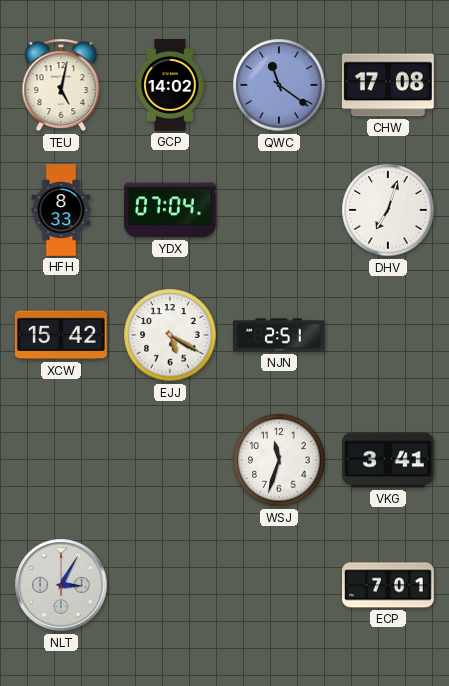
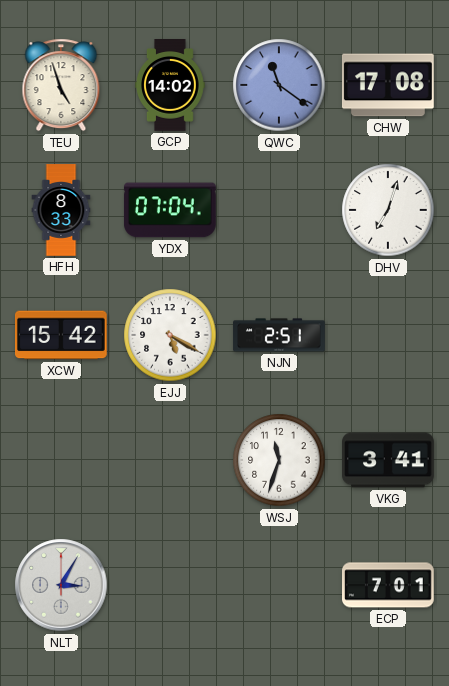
TEU: 5:02 -> 4:57 (61, 85)
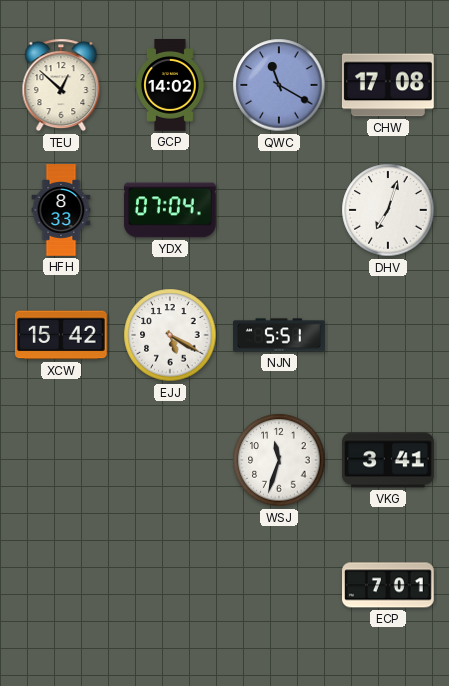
TEU: 4:57 -> 12:52 (61, 85)
QWC: 11:21 -> 11:20 (279, 85)
NJN: 2:51 -> 5:51 (279, 335)
NLT: 3:05 -> none (61, 585)
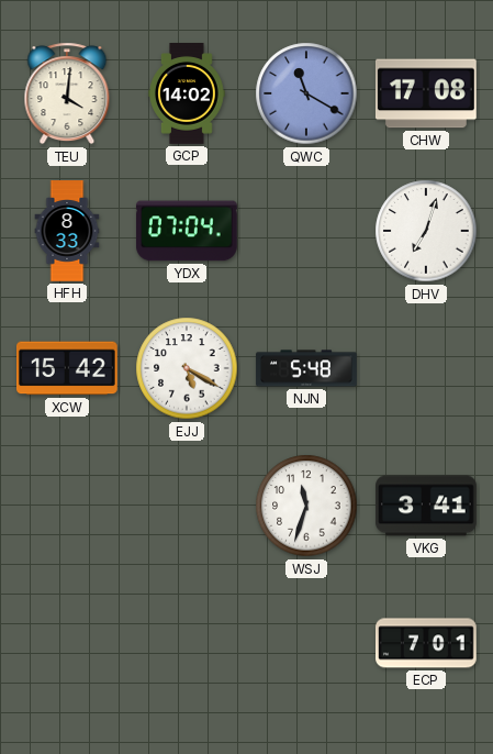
TEU: 12:52 -> 4:01 (67, 93)
NJN: 5:51 -> 5:48 (306, 368)
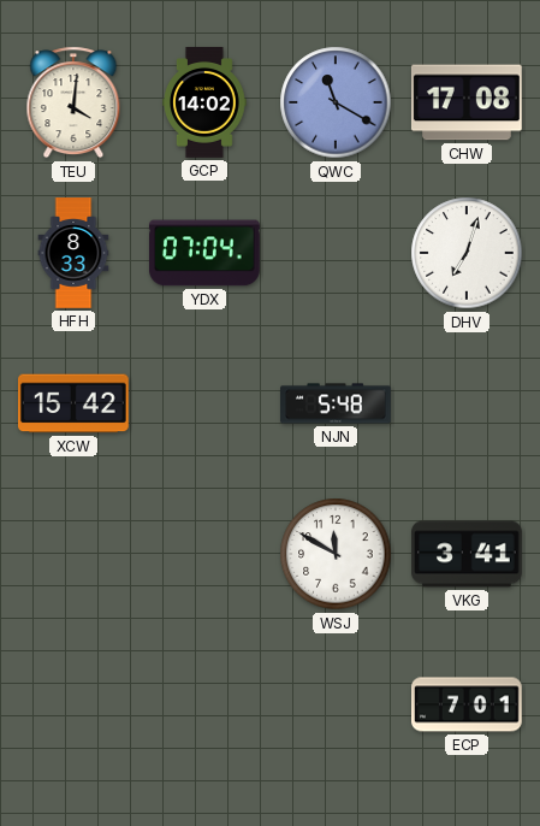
EJJ: 5:20 -> none (187, 368)
WSJ: 11:33 -> 11:50 (336, 554)
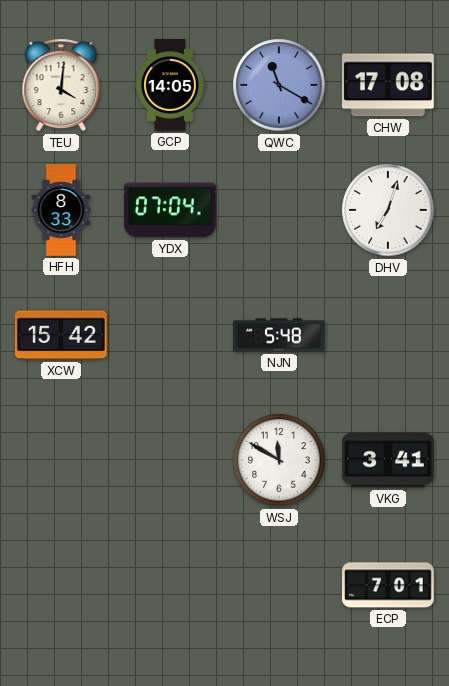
GCP: 14:02 -> 14:05 (170, 86)
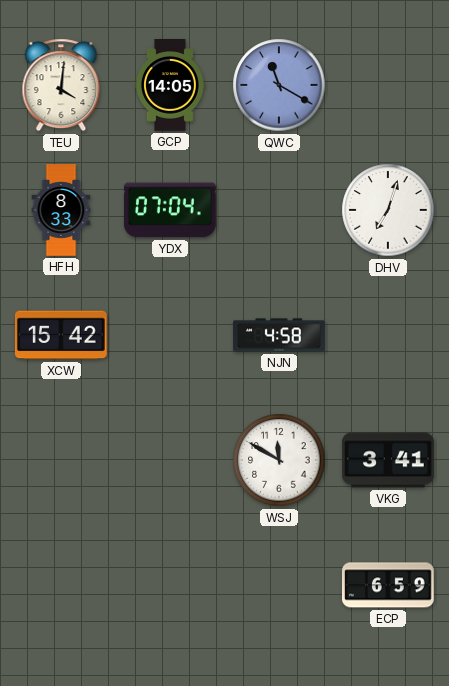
CHW: 17:08 -> none (388, 85)
NJN: 5:48 -> 4:58 (279, 335)
ECP: 7:01 -> 6:59 (389, 585)
